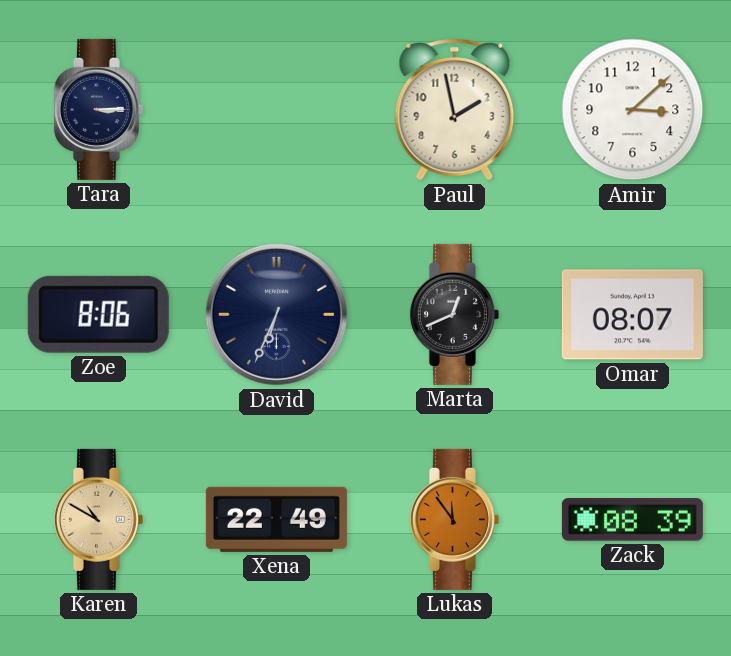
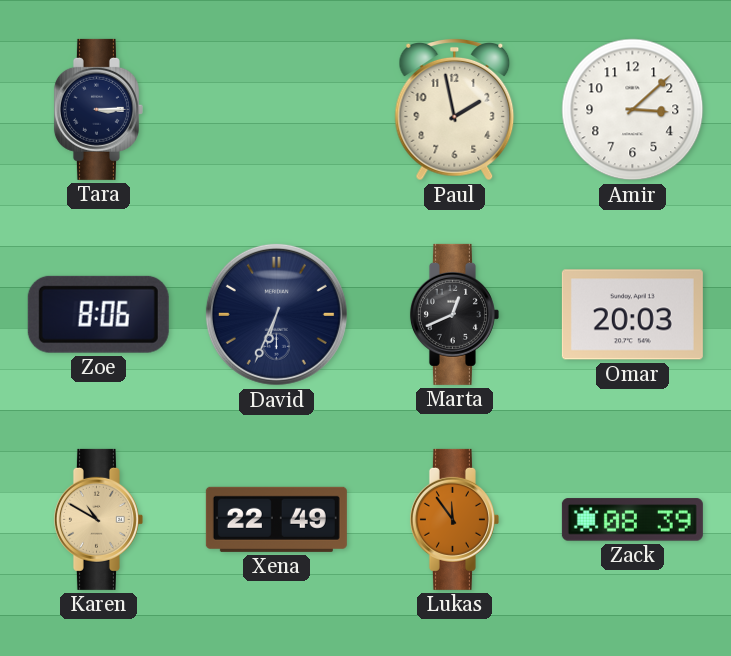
Omar: 08:07 -> 20:03 (632, 315)
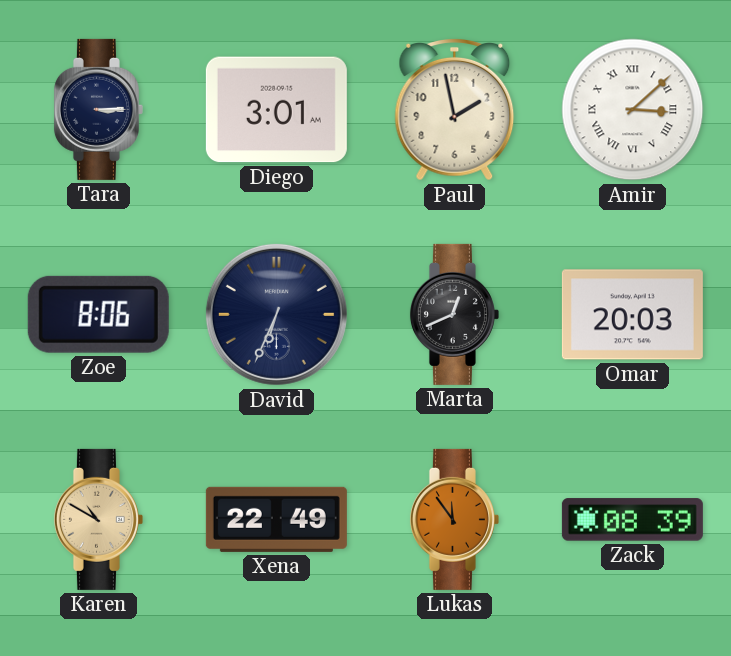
Diego: none -> 3:01 (276, 110)
Amir numerals: Arabic -> Roman (633, 110)
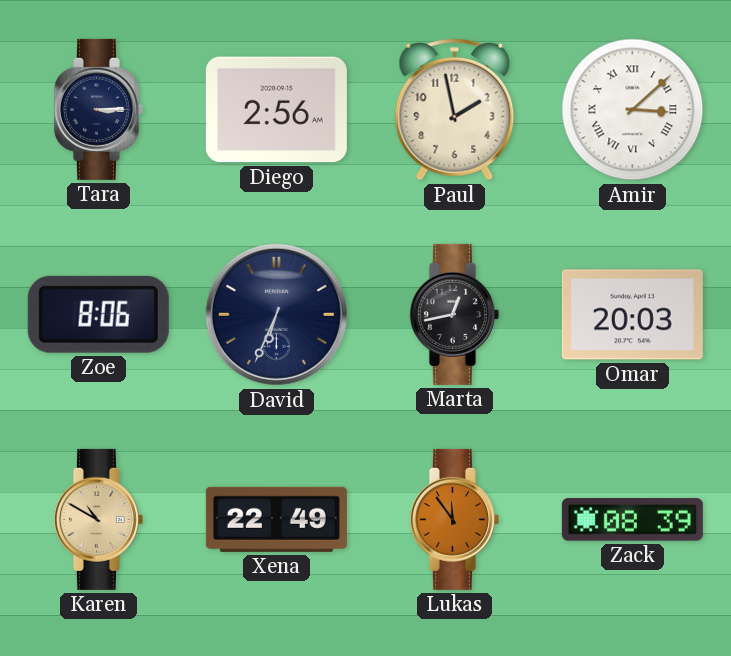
Diego: 3:01 -> 2:56 (276, 110)
Marta: 12:41 -> 12:43 (454, 314)
